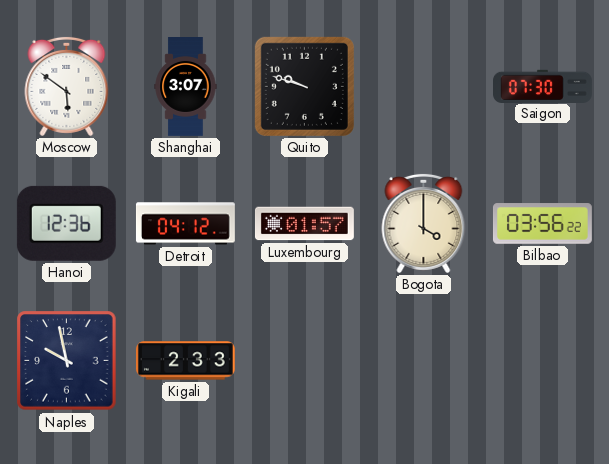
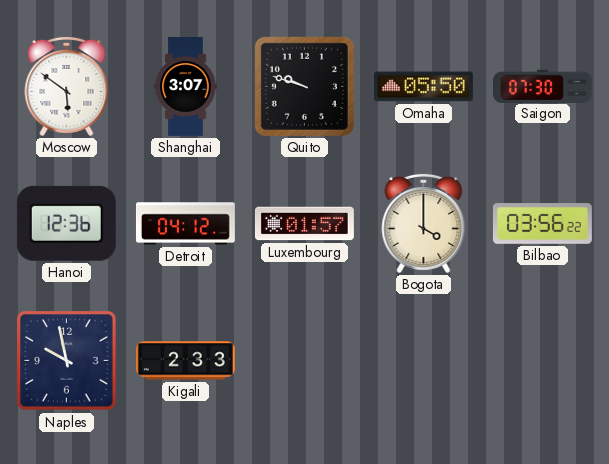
Omaha: none -> 05:50 (423, 87)
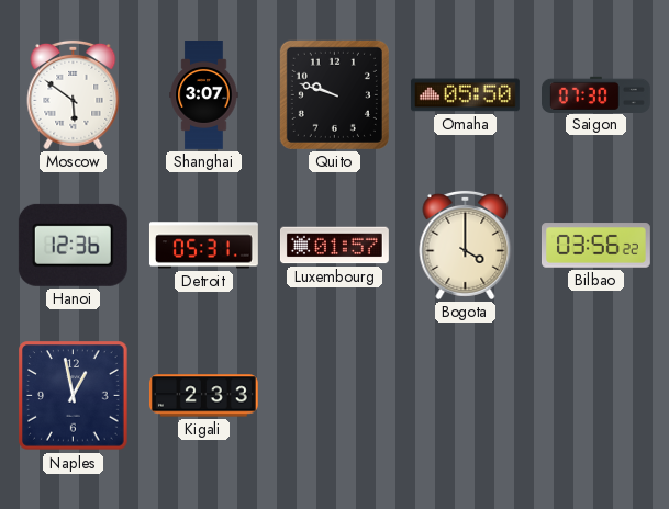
Detroit: 04:12 -> 05:31 (203, 246)
Naples: 9:58 -> 12:58 (74, 396)
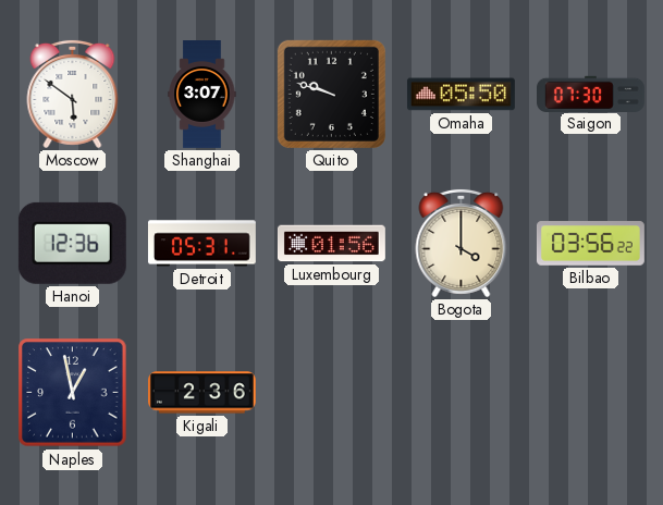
Luxembourg: 01:57 -> 01:56 (331, 244)
Kigali: 2:33 -> 2:36 (201, 393)
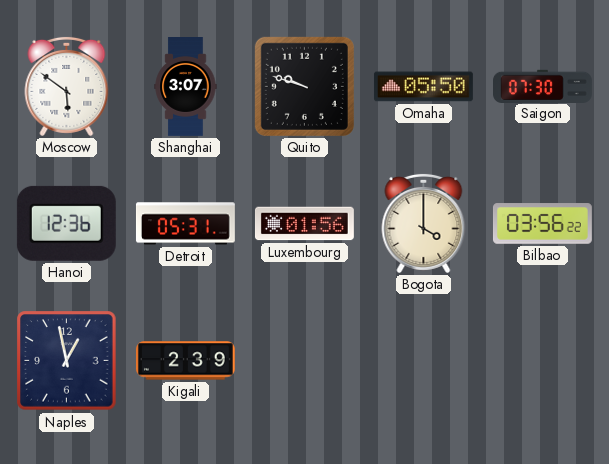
Kigali: 2:36 -> 2:39 (185, 361)
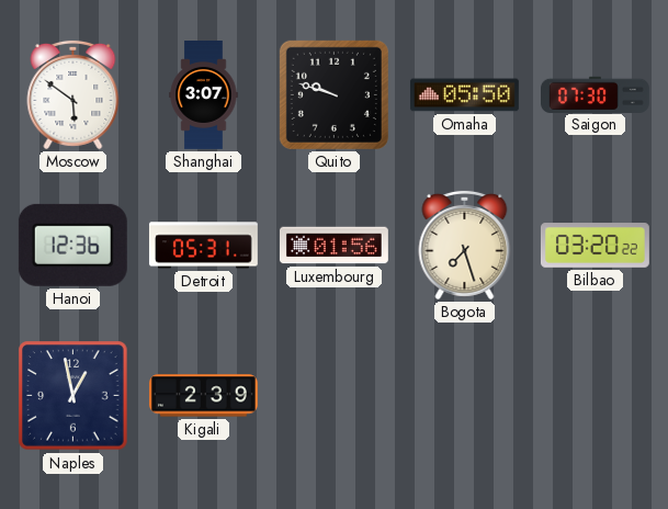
Bogota: 4:00 -> 7:27 (465, 245)
Bilbao: 03:56 -> 03:20 (595, 246)
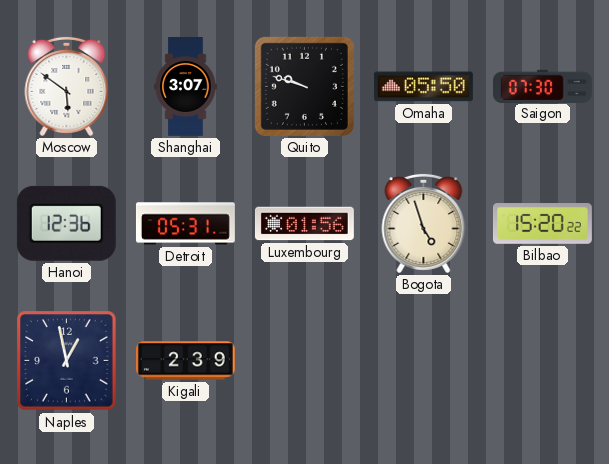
Bogota: 7:27 -> 4:57 (424, 223)
Bilbao: 03:20 -> 15:20 (542, 224)
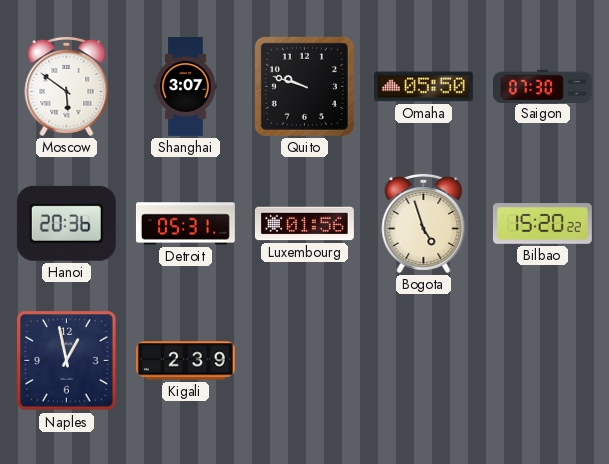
Hanoi: 12:36 -> 20:36 (66, 223)
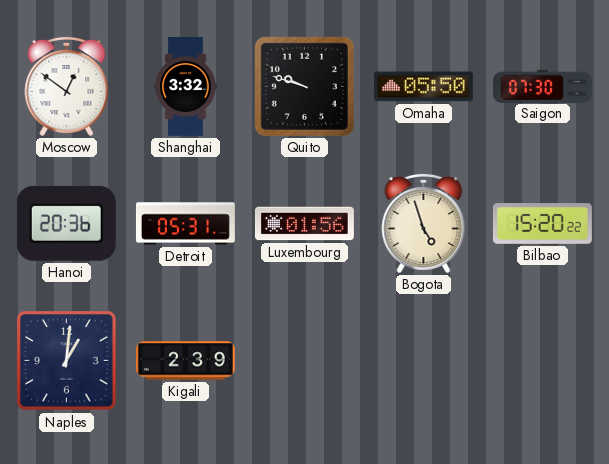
Moscow: 5:51 -> 12:51 (67, 86)
Shanghai: 3:07 -> 3:32 (186, 87)
Naples: 12:58 -> 1:01 (67, 361)
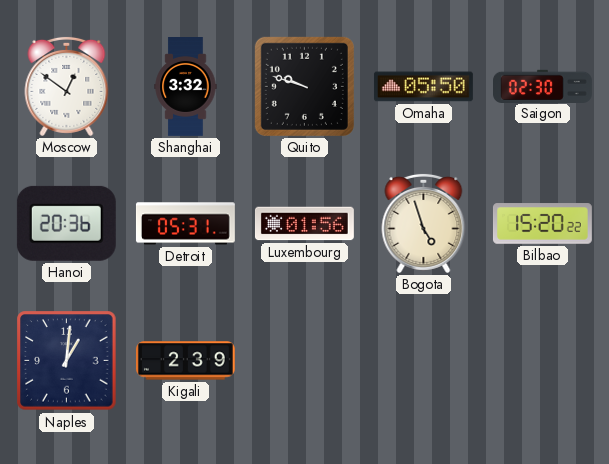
Saigon: 07:30 -> 02:30 (543, 86)
